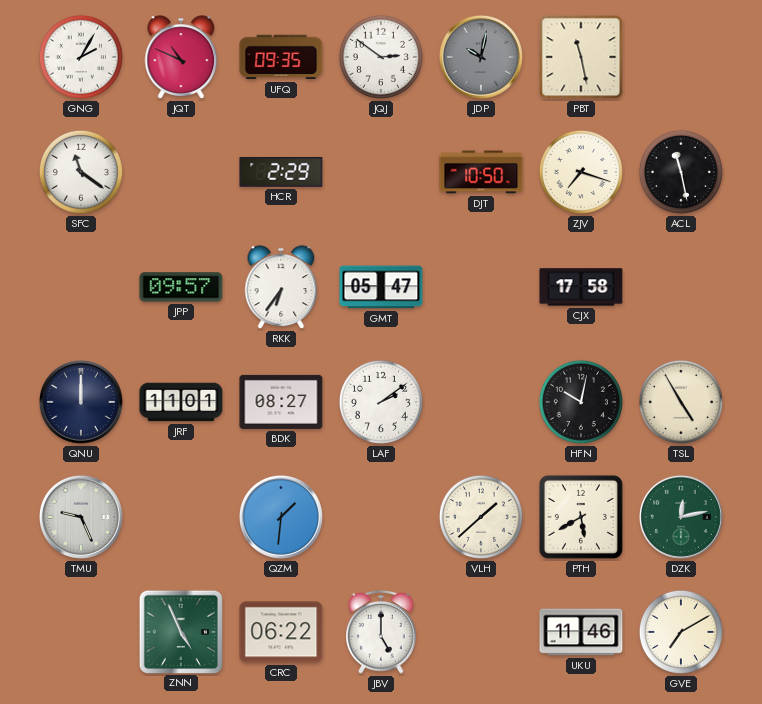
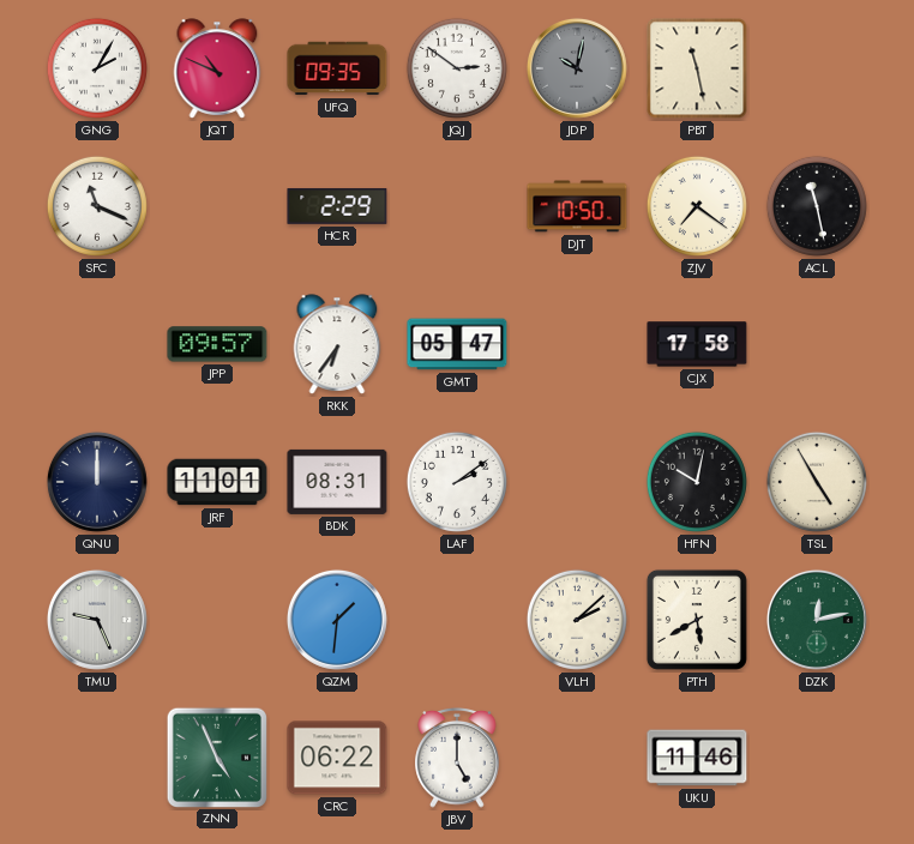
SFC: 11:21 -> 11:19 (97, 206)
ZJV: 7:18 -> 7:21 (697, 206)
BDK: 08:27 -> 08:31 (337, 482)
VLH: 1:38 -> 2:08 (577, 620)
GVE: 7:10 -> none (681, 632)
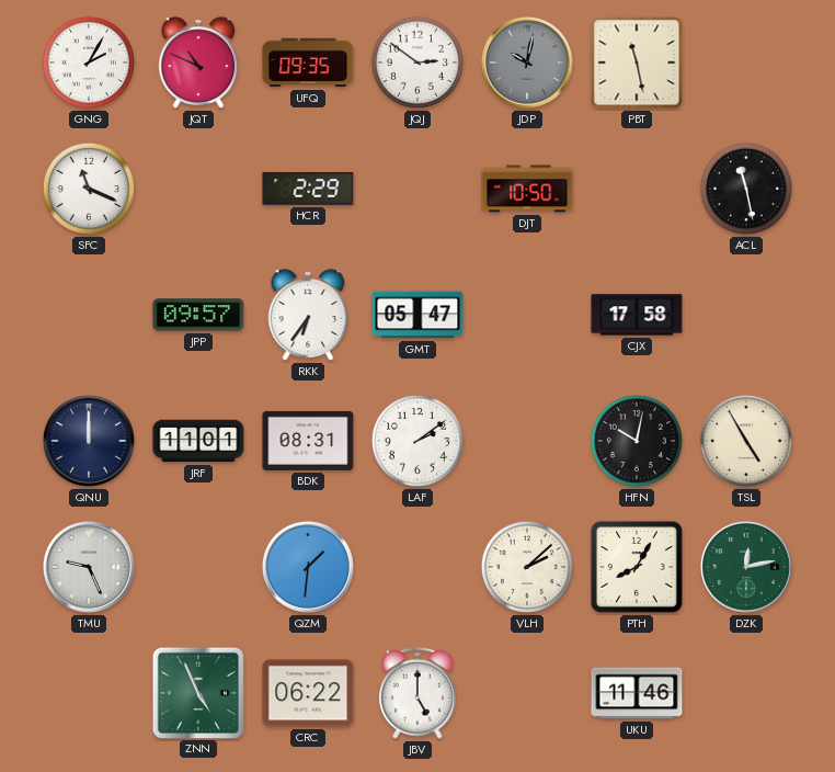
ZJV: 7:21 -> none (697, 206)
PTH: 5:40 -> 8:05 (637, 567)
